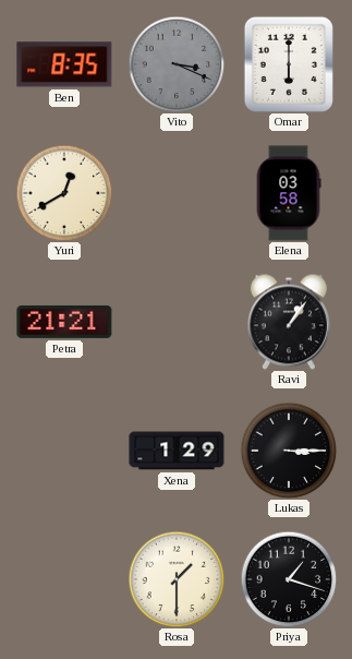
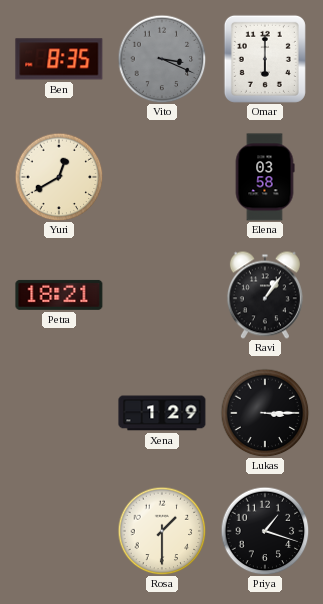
Petra: 21:21 -> 18:21 (59, 295)
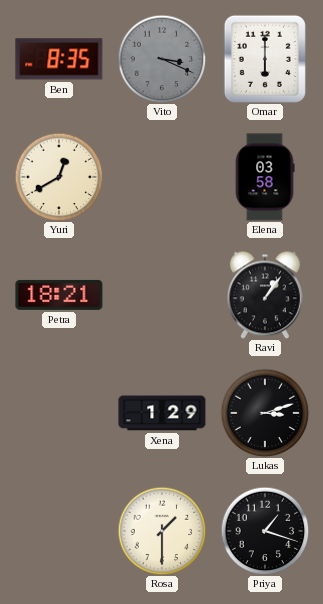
Lukas: 3:15 -> 3:12 (265, 413)
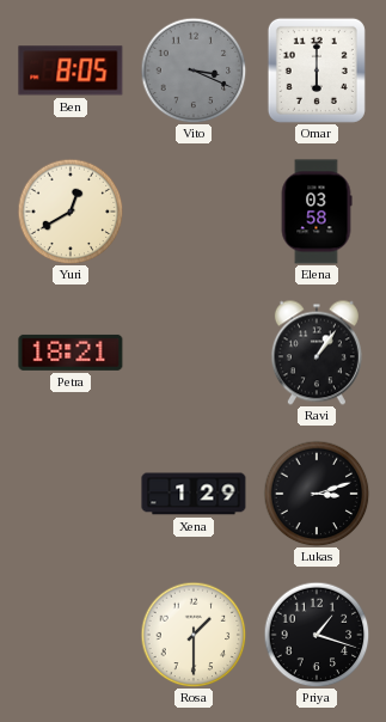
Ben: 8:35 -> 8:05 (71, 71)
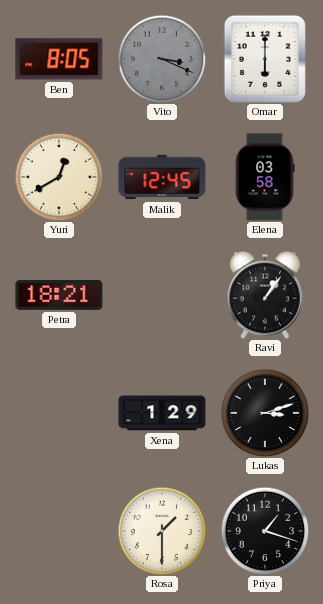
Malik: none -> 12:45 (162, 177)
